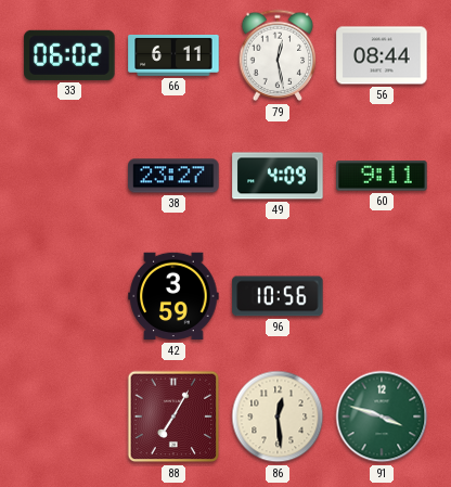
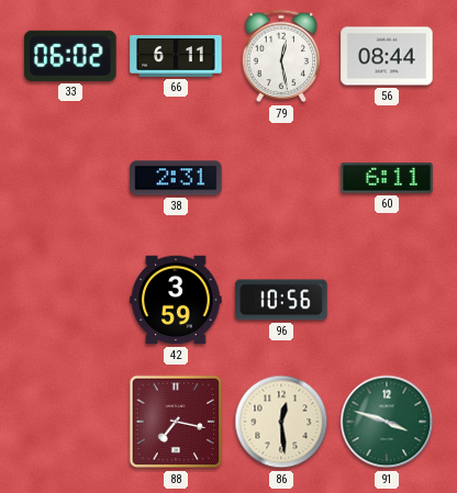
38: 23:27 -> 2:31 (176, 178)
49: 4:09 -> none (278, 176)
60: 9:11 -> 6:11 (387, 178)
88: 7:05 -> 7:17 (176, 422)
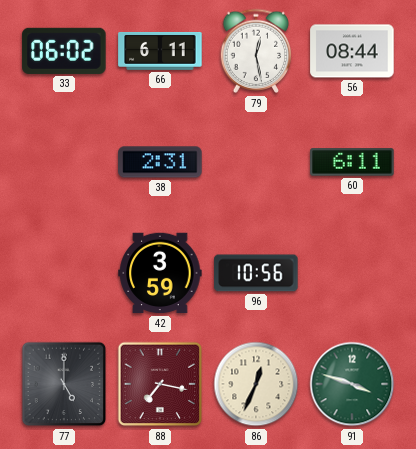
77: none -> 5:00 (64, 384)
86: 12:29 -> 12:34 (256, 384)
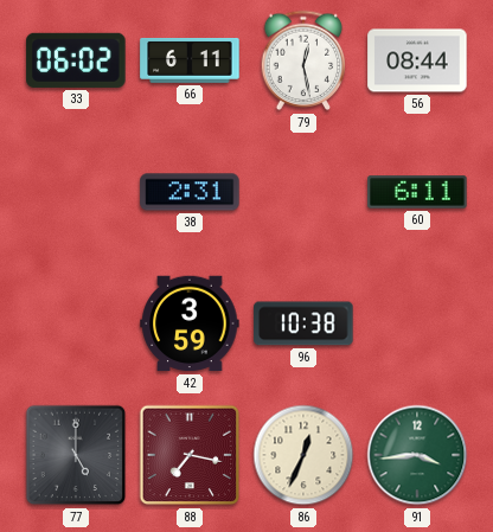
96: 10:56 -> 10:38 (303, 323)
91: 3:48 -> 3:44 (417, 455)
